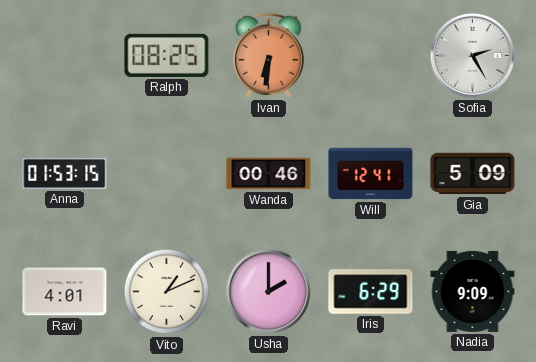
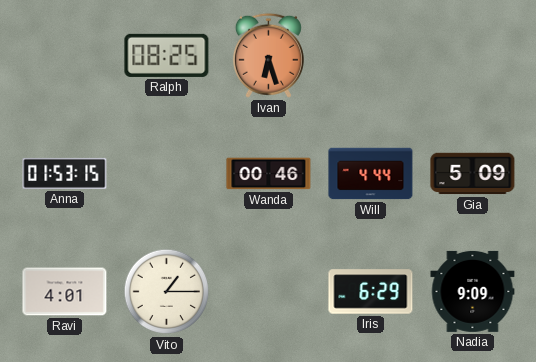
Ivan: 6:31 -> 6:27 (268, 55)
Sofia: 2:25 -> none (472, 55)
Will: 12:41 -> 4:44 (371, 174)
Vito: 1:11 -> 1:15 (167, 292)
Usha: 2:00 -> none (268, 291)
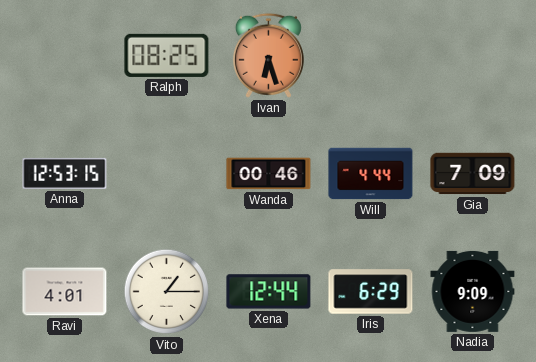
Anna: 01:53 -> 12:53 (65, 173)
Gia: 5:09 -> 7:09 (473, 174)
Xena: none -> 12:44 (269, 292)
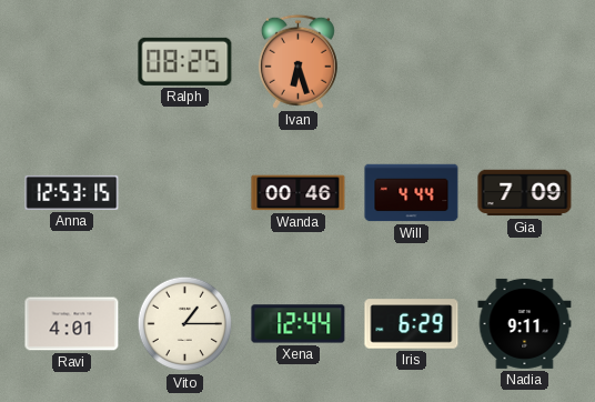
Nadia: 9:09 -> 9:11 (525, 323)
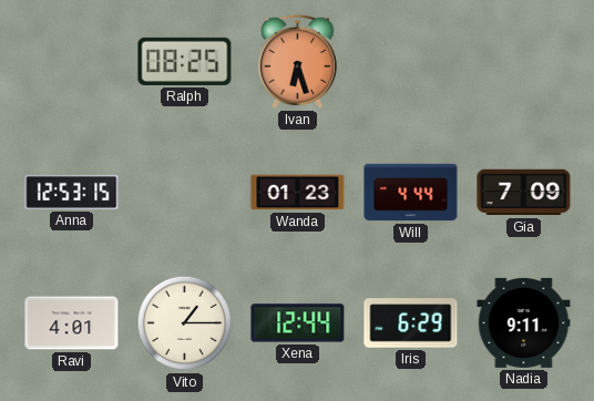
Wanda: 00:46 -> 01:23 (298, 193)
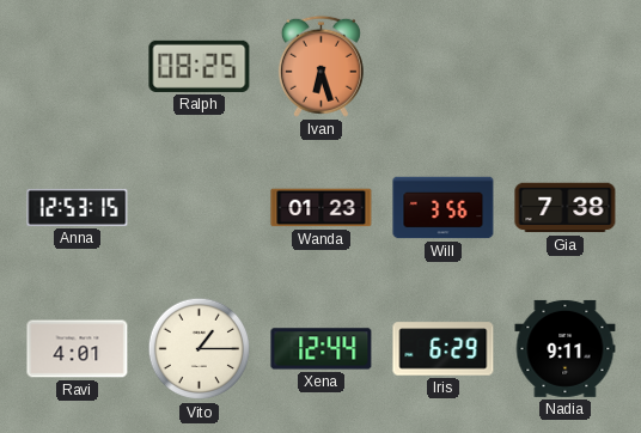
Will: 4:44 -> 3:56 (444, 208)
Gia: 7:09 -> 7:38 (566, 208)
